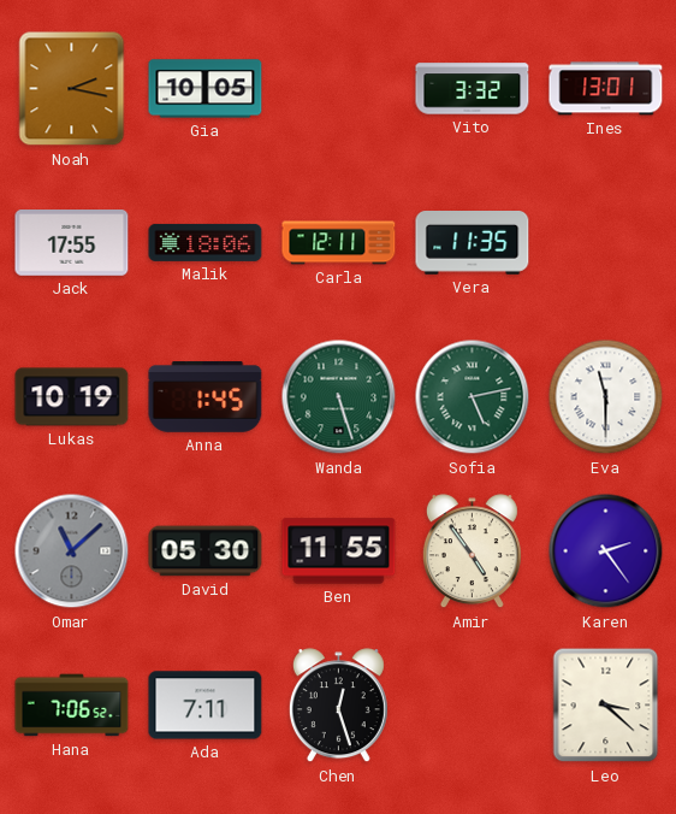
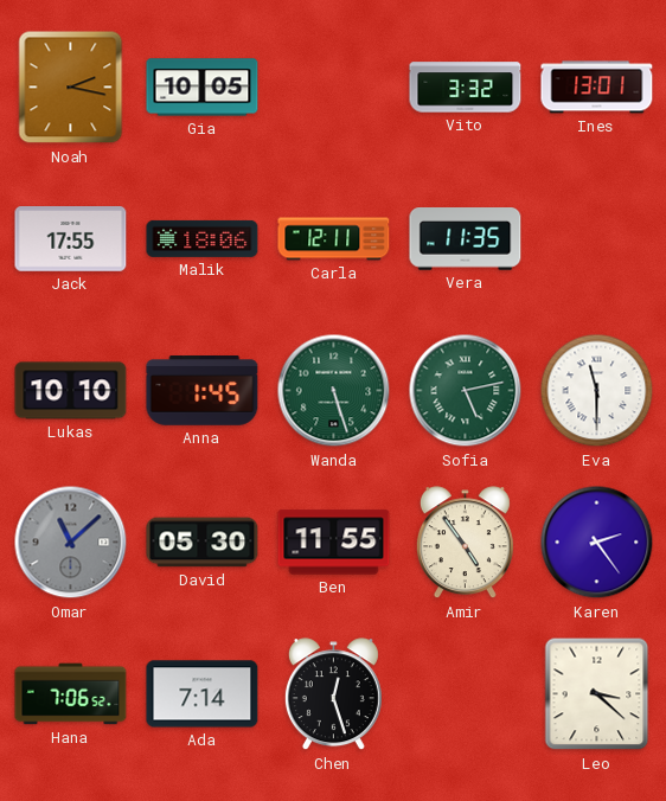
Lukas: 10:19 -> 10:10 (71, 391)
Ada: 7:11 -> 7:14 (203, 694)
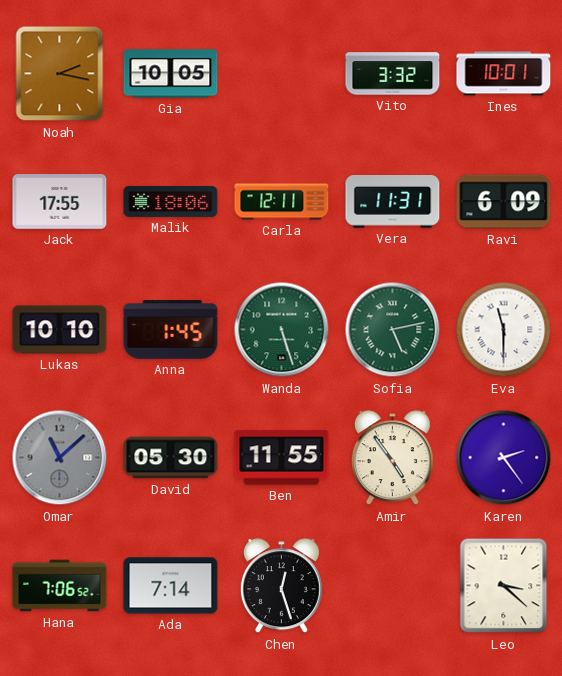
Ines: 13:01 -> 10:01 (504, 74)
Vera: 11:35 -> 11:31 (393, 202)
Ravi: none -> 6:09 (504, 202)
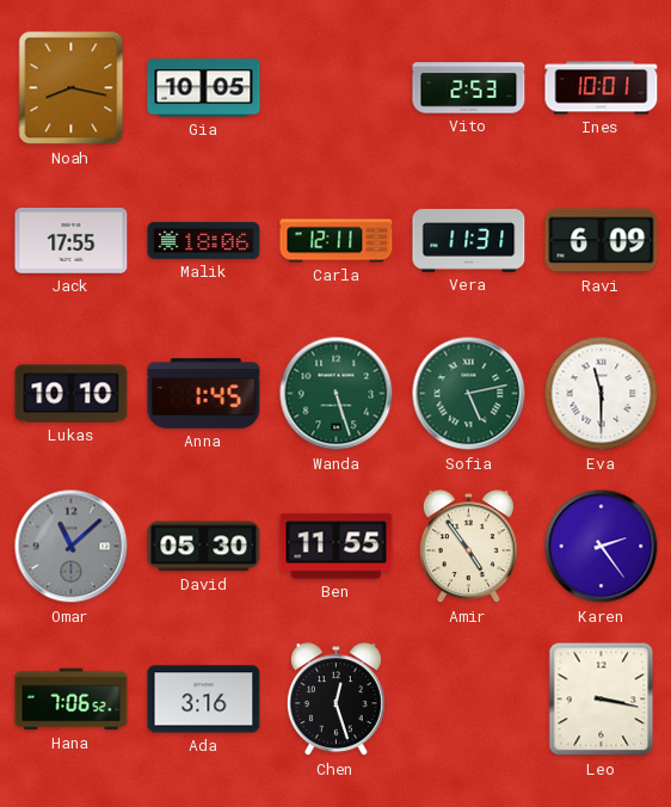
Noah: 2:17 -> 8:17 (72, 88)
Vito: 3:32 -> 2:53 (469, 88)
Ada: 7:14 -> 3:16 (204, 700)
Leo: 3:22 -> 3:17 (602, 700)
